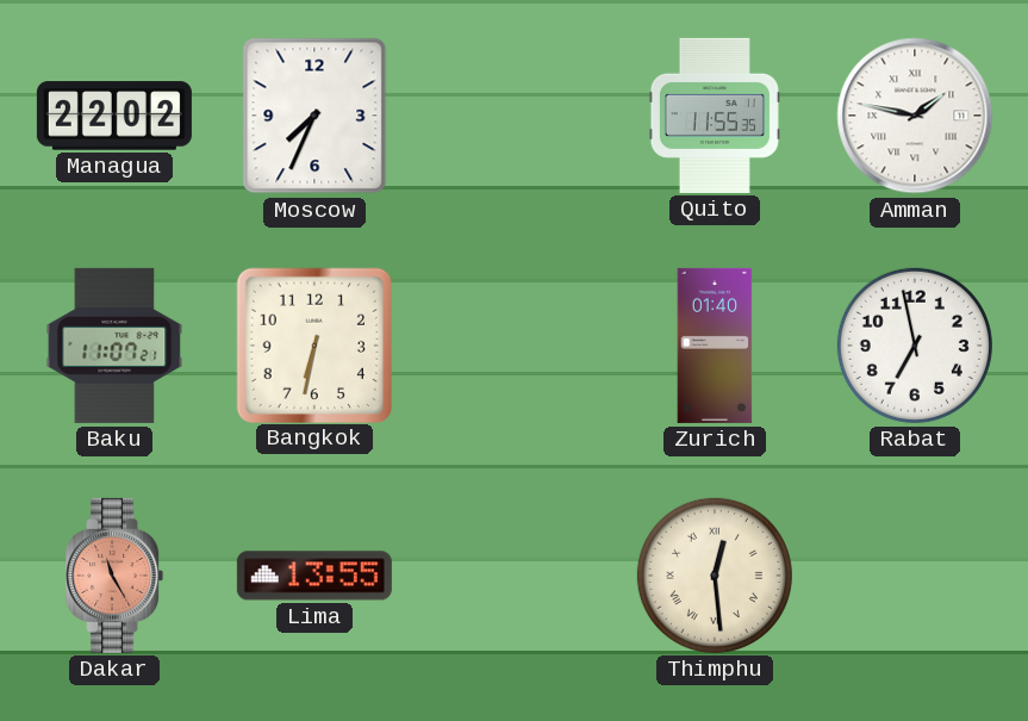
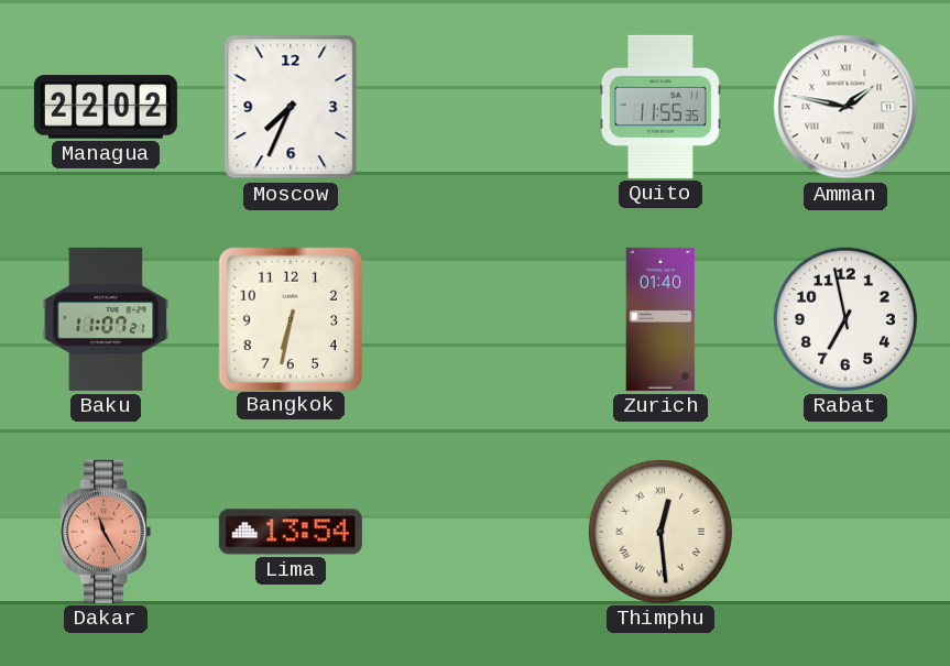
Lima: 13:55 -> 13:54 (291, 532)
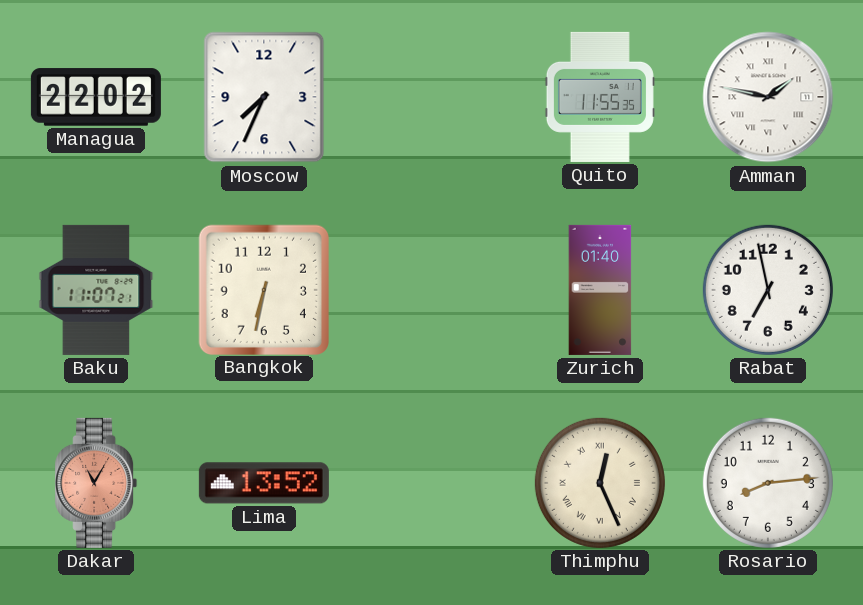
Dakar: 11:25 -> 11:05 (96, 483)
Lima: 13:54 -> 13:52 (264, 483)
Thimphu: 12:29 -> 12:26 (600, 483)
Rosario: none -> 8:14 (768, 483)
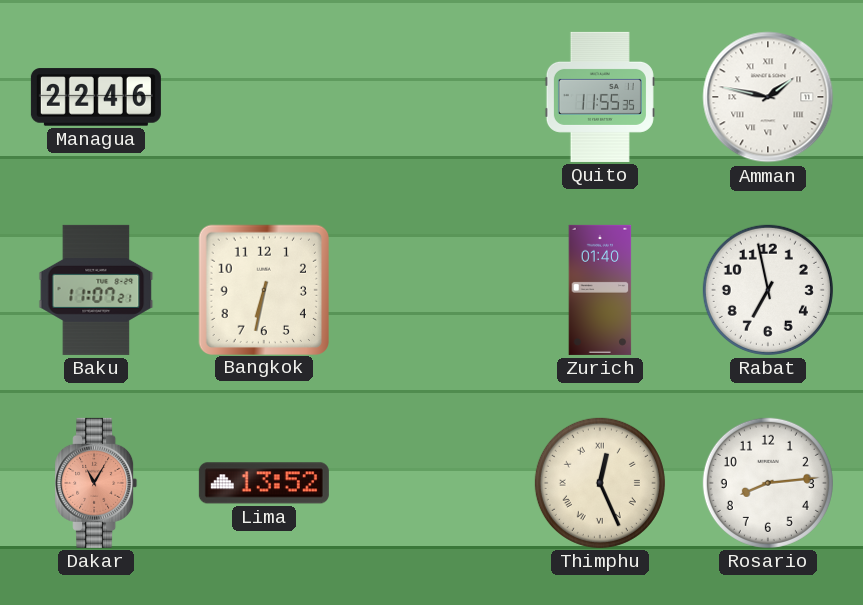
Managua: 22:02 -> 22:46 (96, 97)
Moscow: 7:34 -> none (264, 97)
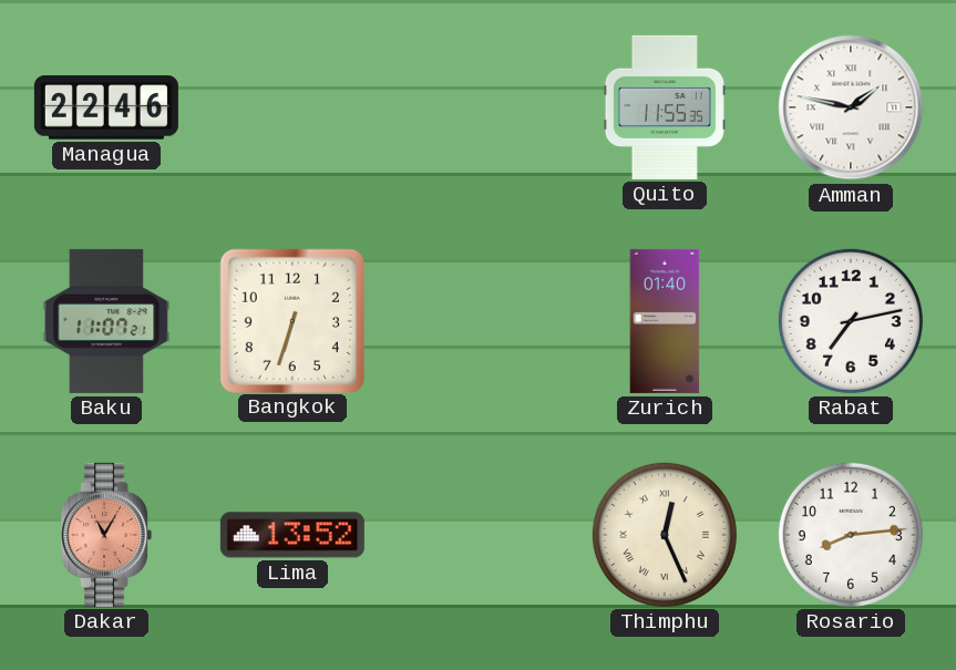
Bangkok: 6:32 -> 6:33 (291, 320)
Rabat: 6:58 -> 7:13 (851, 321)
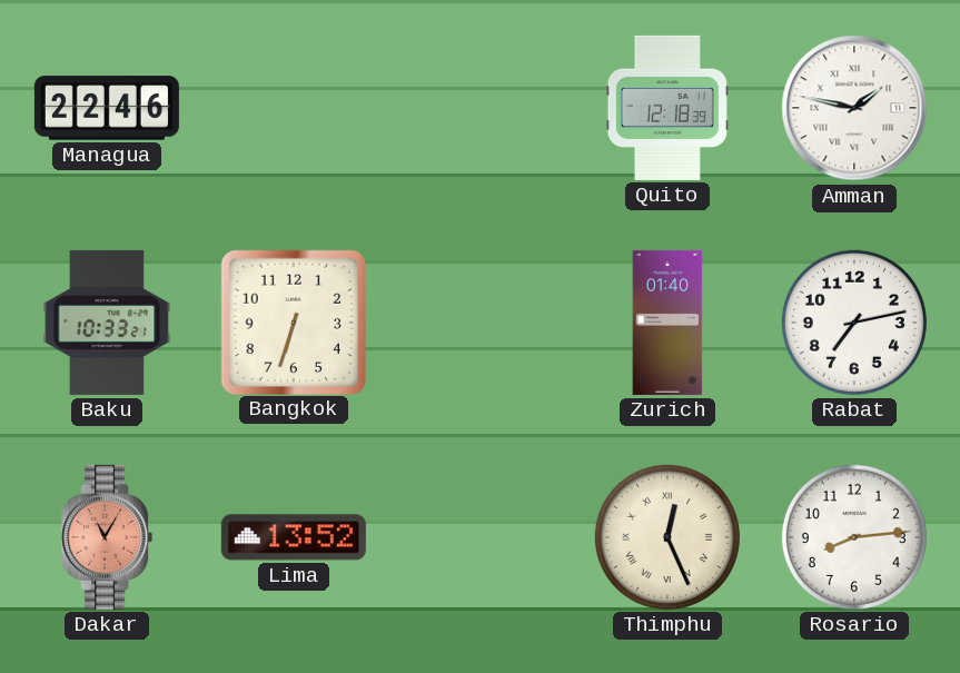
Quito: 11:55 -> 12:18 (667, 108)
Baku: 11:07 -> 10:33 (107, 323)
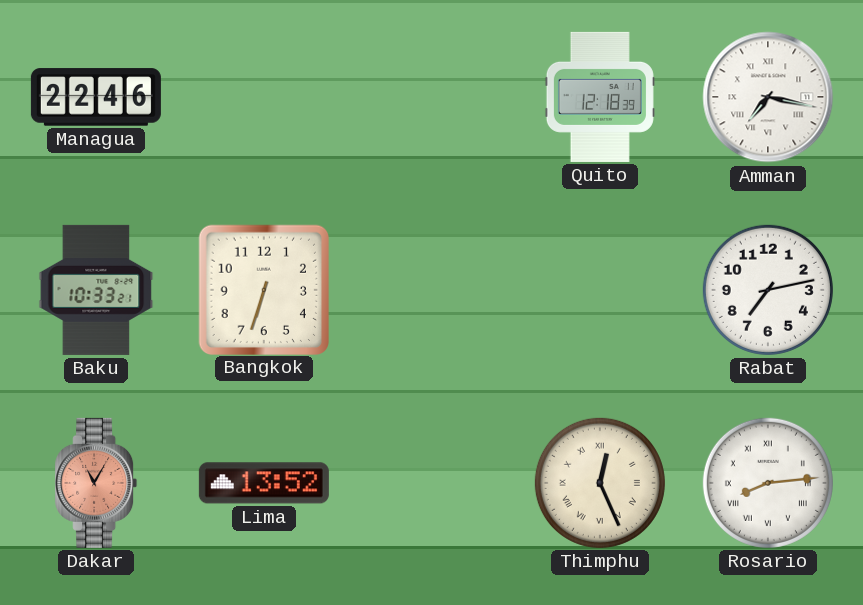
Amman: 1:47 -> 7:17 (768, 97)
Zurich: 01:40 -> none (667, 323)
Rosario numerals: Arabic -> Roman (768, 483)
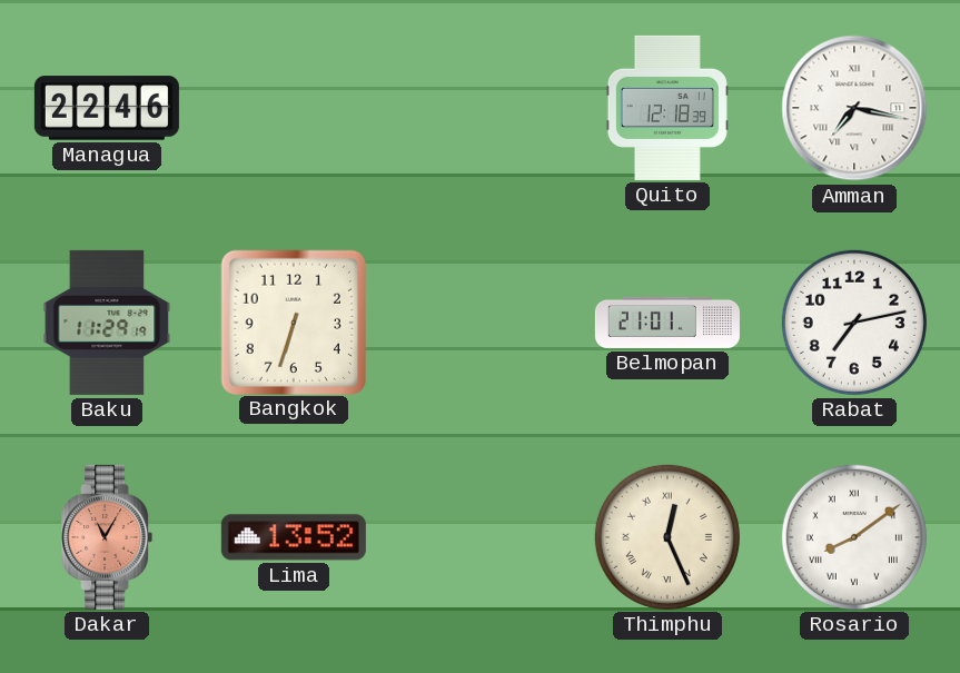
Baku: 10:33 -> 11:29 (107, 323)
Belmopan: none -> 21:01 (667, 323)
Rosario: 8:14 -> 8:09 (854, 537)
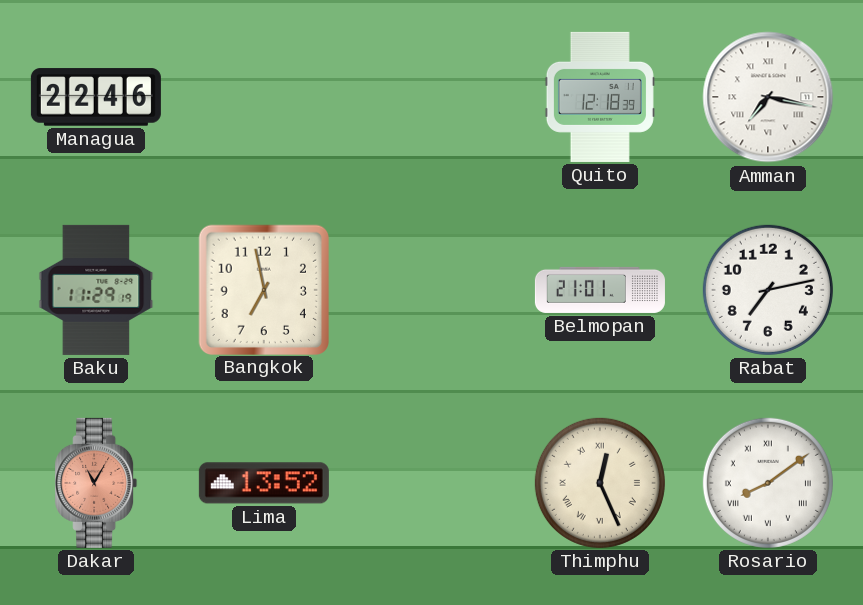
Bangkok: 6:33 -> 6:58 (263, 289)
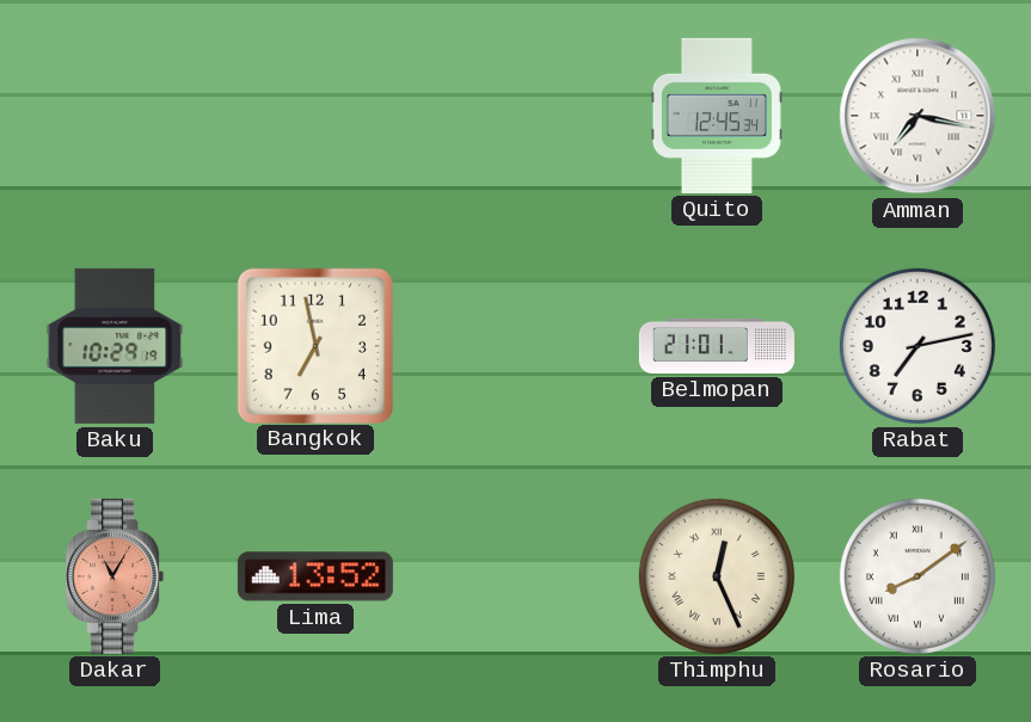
Managua: 22:46 -> none (96, 97)
Quito: 12:18 -> 12:45 (717, 116)
Baku: 11:29 -> 10:29 (115, 346)
